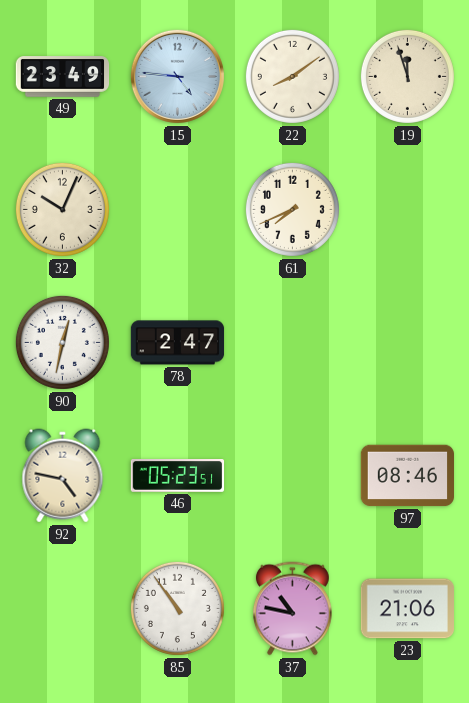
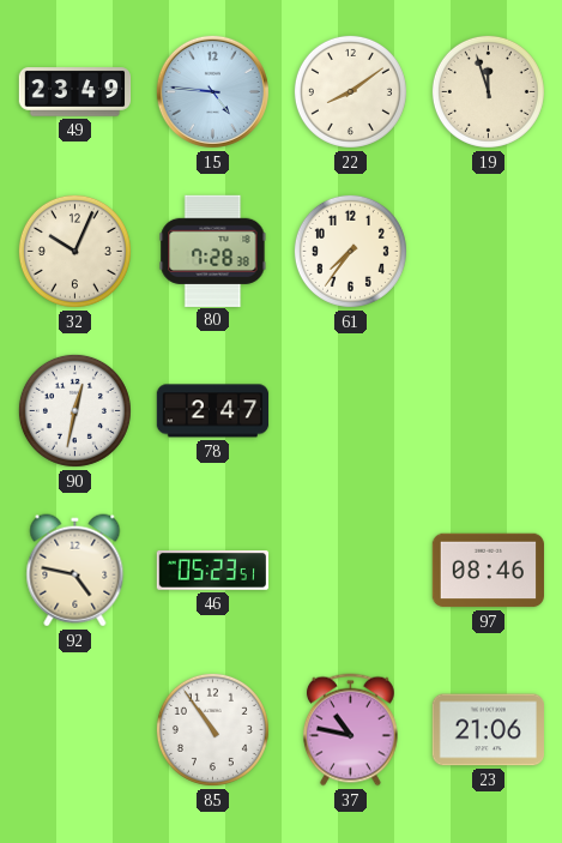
80: none -> 7:28 (213, 251)
61: 7:41 -> 7:36 (350, 251)
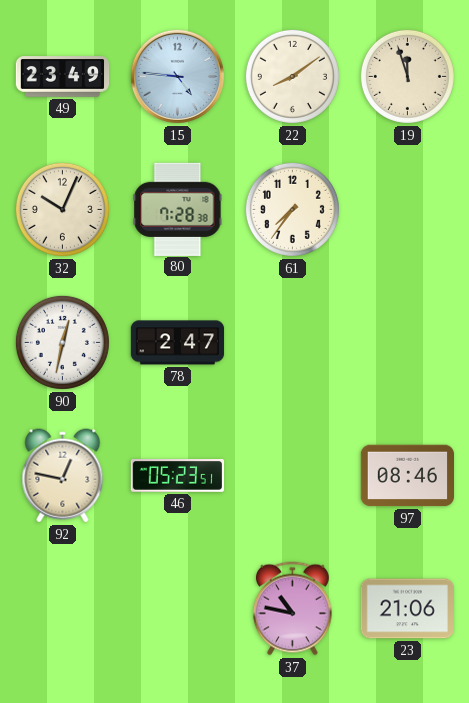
92: 4:47 -> 12:47 (63, 476)
85: 10:54 -> none (212, 729)
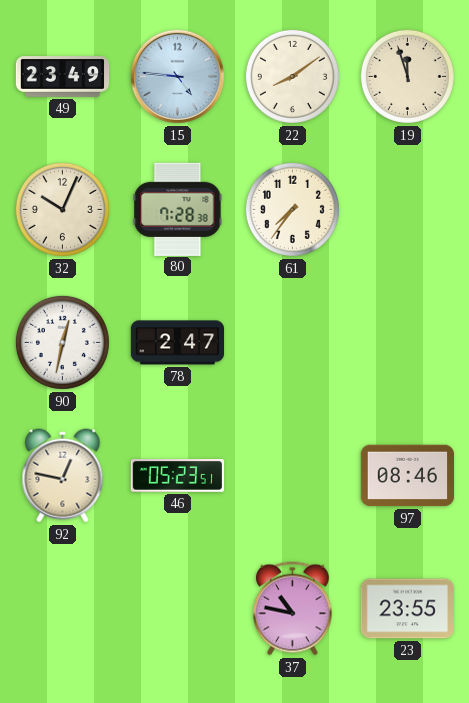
23: 21:06 -> 23:55 (407, 609)
